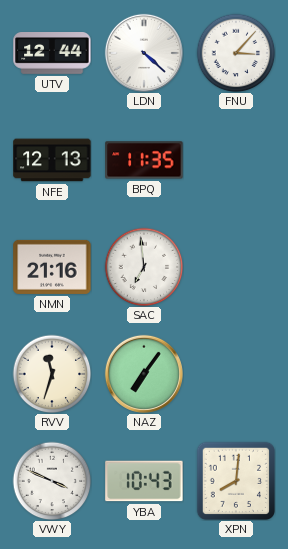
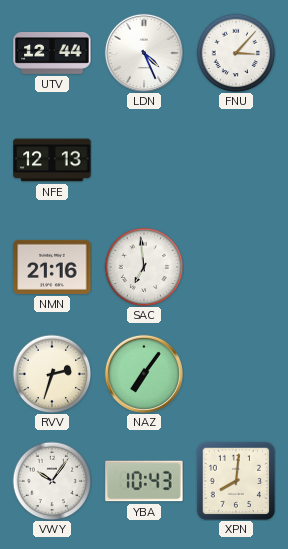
LDN: 4:22 -> 4:26 (144, 53)
BPQ: 11:35 -> none (144, 160)
RVV: 11:33 -> 2:33 (52, 374)
VWY: 3:49 -> 10:06 (52, 481)
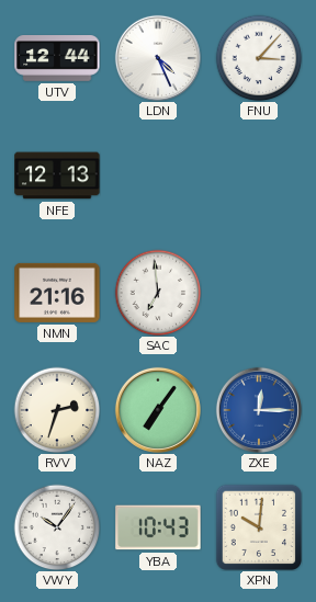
ZXE: none -> 12:15 (259, 410)
XPN: 8:01 -> 10:01 (258, 526)
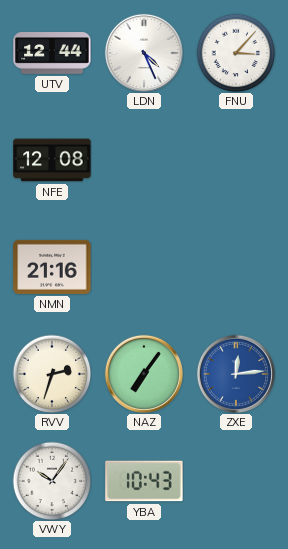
NFE: 12:13 -> 12:08 (52, 160)
SAC: 6:59 -> none (158, 293)
ZXE: 12:15 -> 12:14 (236, 374)
XPN: 10:01 -> none (258, 526)
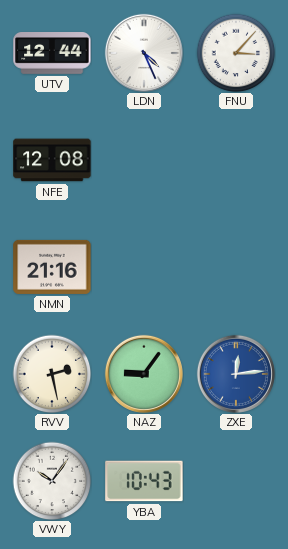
RVV: 2:33 -> 2:28 (52, 374)
NAZ: 7:06 -> 9:06 (144, 374)
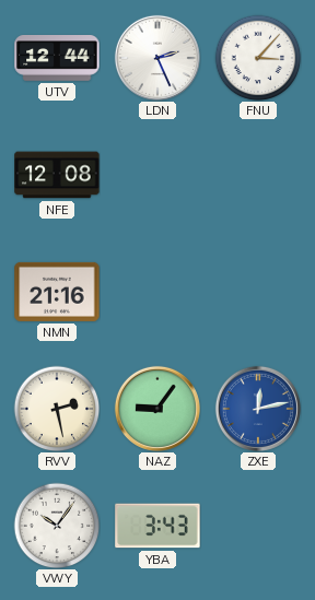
LDN: 4:26 -> 2:26 (157, 58)
ZXE: 12:14 -> 12:13 (258, 409)
YBA: 10:43 -> 3:43 (157, 526)
